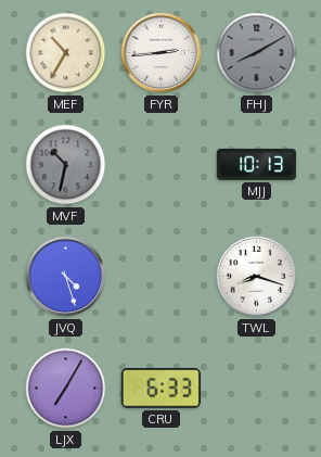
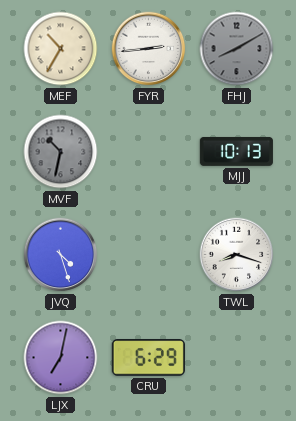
LJX: 7:05 -> 7:02 (61, 358)
CRU: 6:33 -> 6:29 (148, 358)
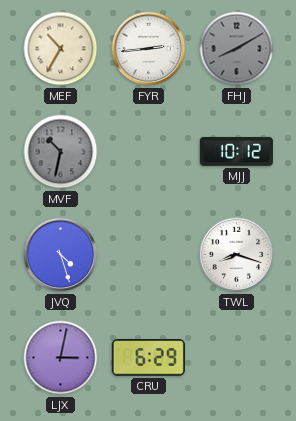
MJJ: 10:13 -> 10:12 (236, 151)
LJX: 7:02 -> 3:02 (61, 358)
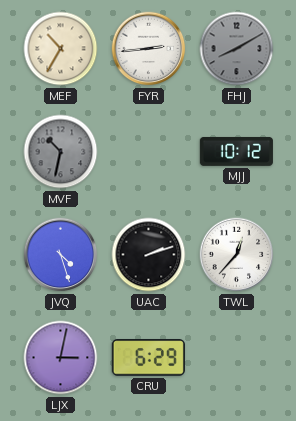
UAC: none -> 2:12 (149, 255)
TWL: 8:18 -> 12:37 (237, 255)
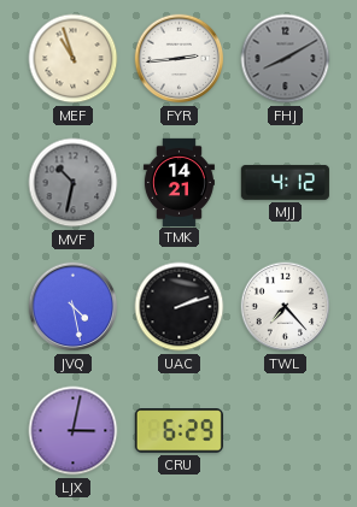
MEF: 10:35 -> 10:57 (74, 59)
TMK: none -> 14:21 (178, 182)
MJJ: 10:12 -> 4:12 (285, 182)
JVQ: 4:27 -> 4:28 (74, 307)
TWL: 12:37 -> 7:23 (286, 307)
